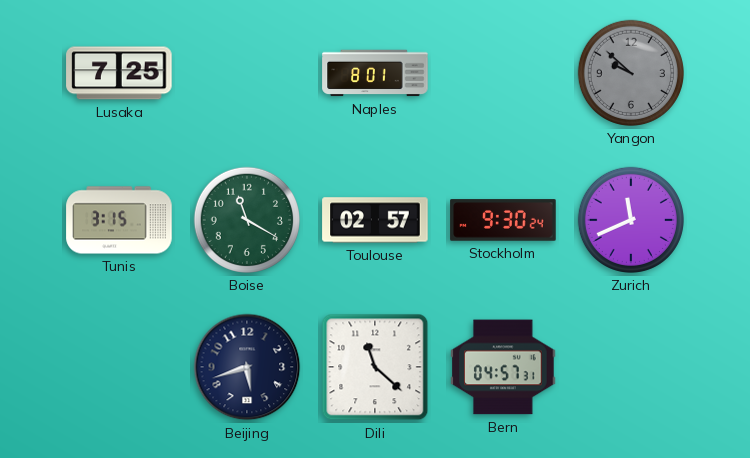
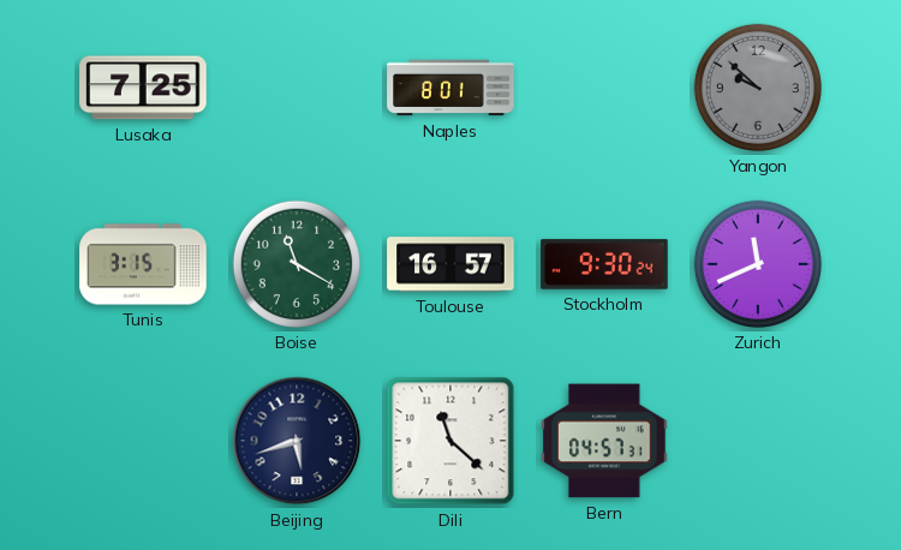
Toulouse: 02:57 -> 16:57 (450, 264)
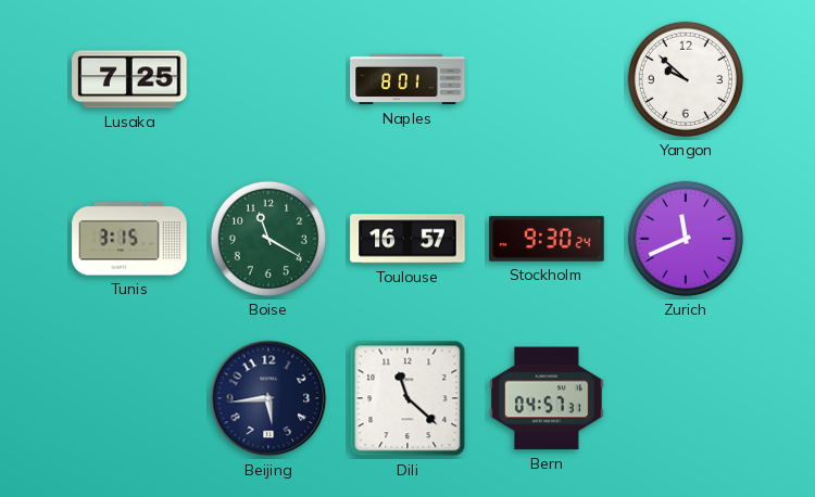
Yangon dial: grey -> white (686, 79)
Beijing: 5:42 -> 5:44 (268, 398)
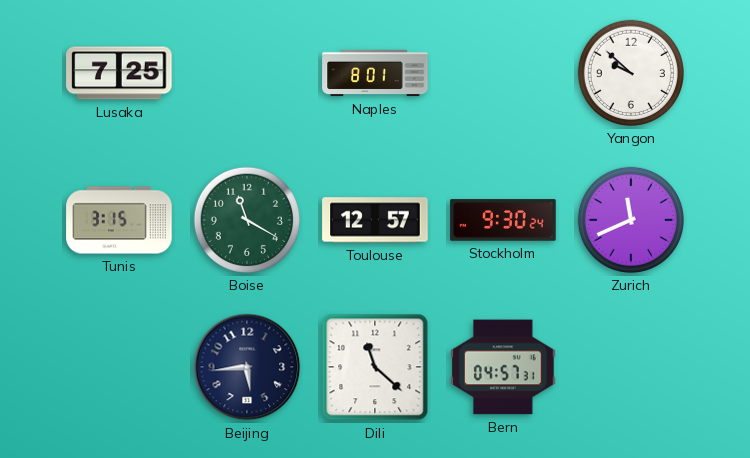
Toulouse: 16:57 -> 12:57 (375, 220)
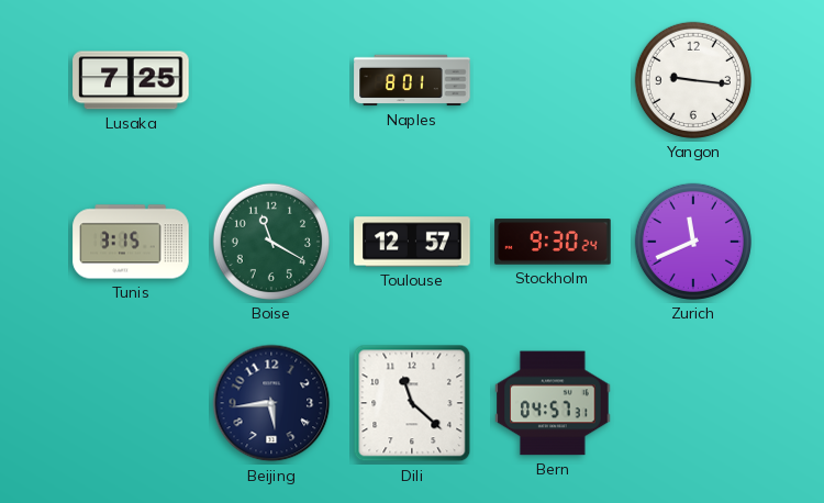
Yangon: 9:52 -> 9:16 (693, 80)
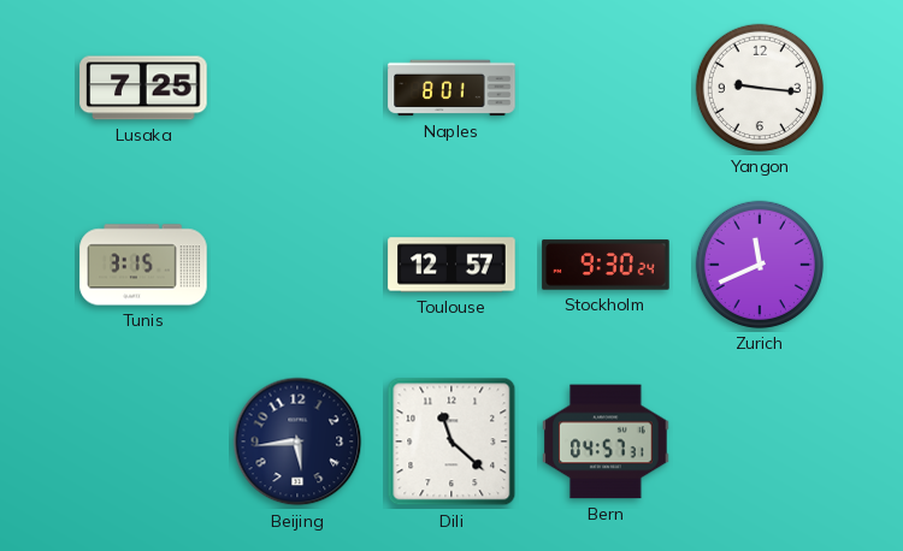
Boise: 11:20 -> none (271, 242)
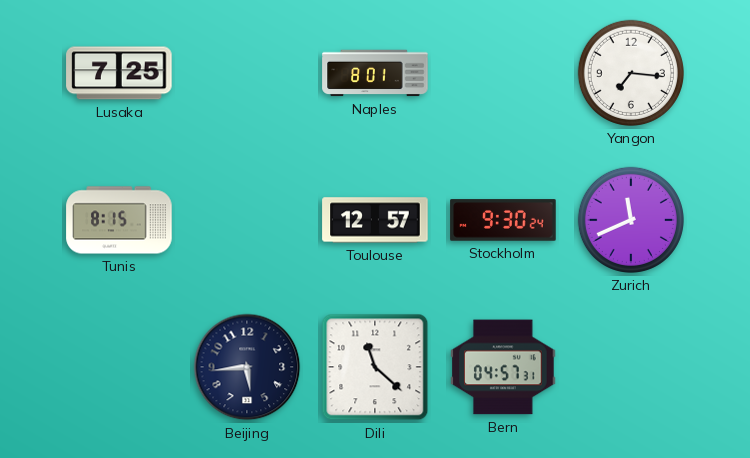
Yangon: 9:16 -> 7:16 (631, 73)
Tunis: 3:15 -> 8:15 (119, 220)
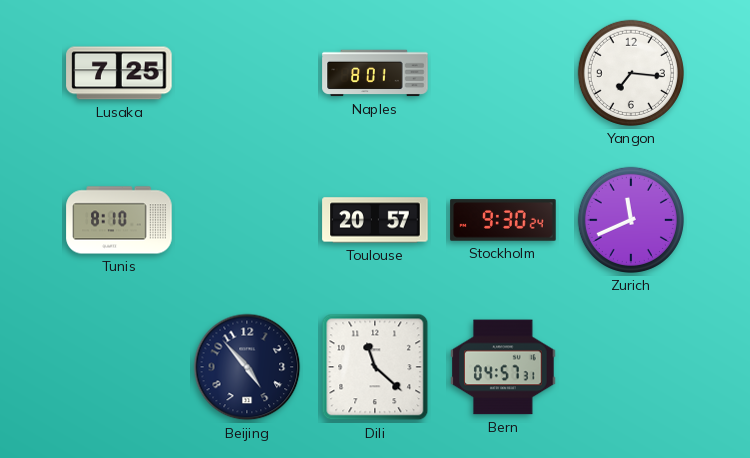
Tunis: 8:15 -> 8:10 (119, 220)
Toulouse: 12:57 -> 20:57 (375, 220)
Beijing: 5:44 -> 4:53 (247, 367)
